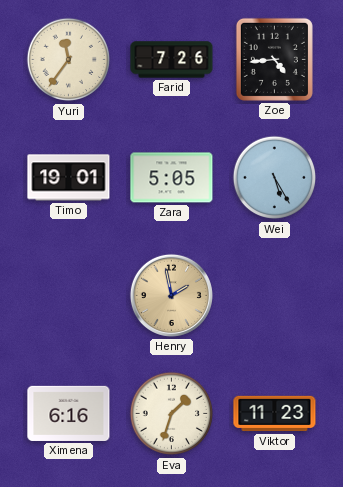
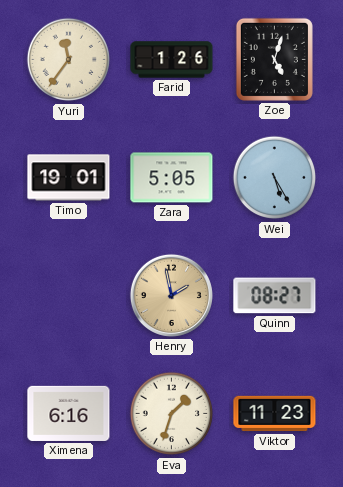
Farid: 7:26 -> 1:26 (172, 60)
Zoe: 4:44 -> 5:03 (274, 59)
Quinn: none -> 08:27 (275, 296)
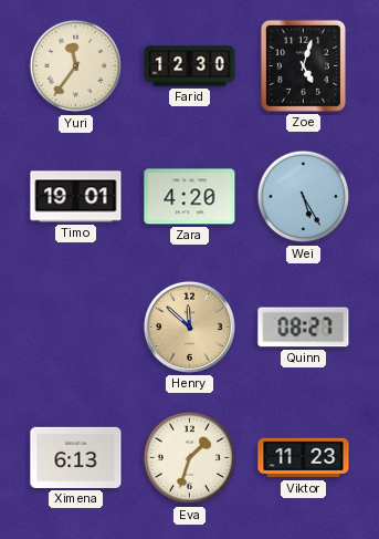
Farid: 1:26 -> 12:30 (190, 66)
Zara: 5:05 -> 4:20 (190, 197)
Henry: 1:58 -> 11:52 (189, 326)
Ximena: 6:16 -> 6:13 (76, 457)
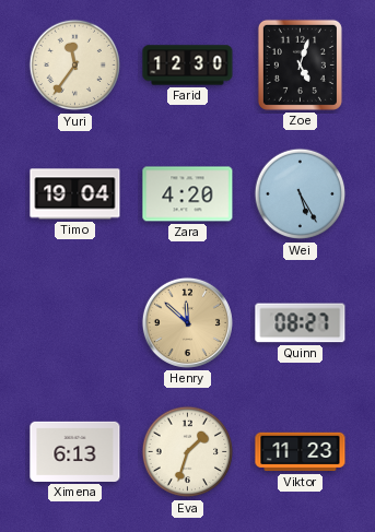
Timo: 19:01 -> 19:04 (75, 194)
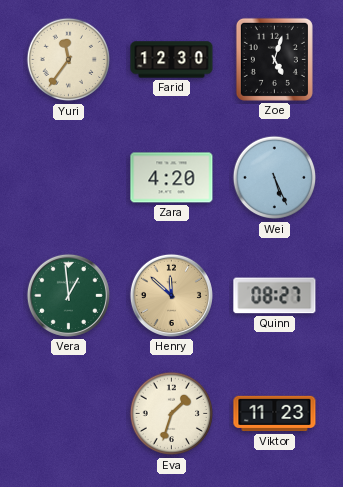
Timo: 19:04 -> none (75, 194)
Wei: 5:25 -> 5:26 (275, 178)
Vera: none -> 12:59 (68, 295)
Ximena: 6:13 -> none (75, 451)
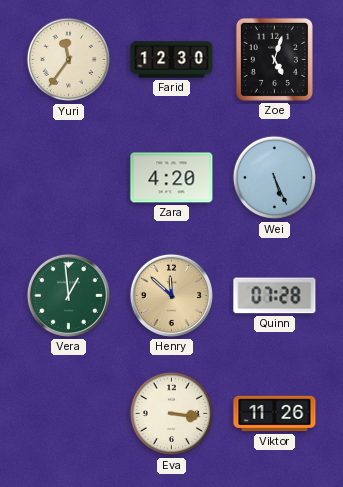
Quinn: 08:27 -> 07:28 (275, 296)
Eva: 1:33 -> 3:16 (172, 414)
Viktor: 11:23 -> 11:26 (275, 414)
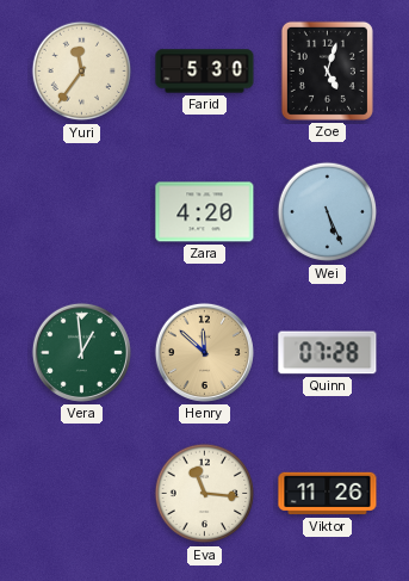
Farid: 12:30 -> 5:30 (205, 72)
Eva: 3:16 -> 11:16 (205, 494)
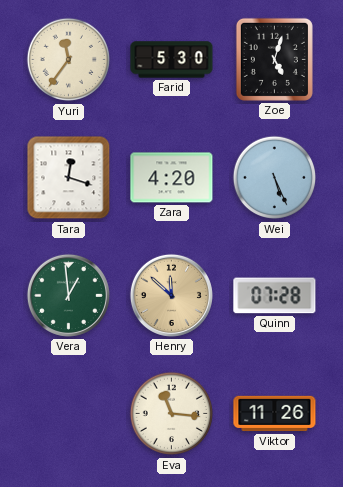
Tara: none -> 12:18 (69, 178)
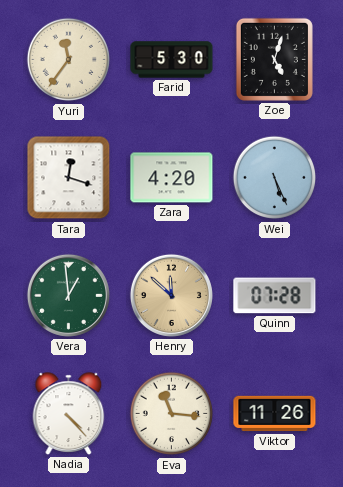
Nadia: none -> 4:23 (69, 414)
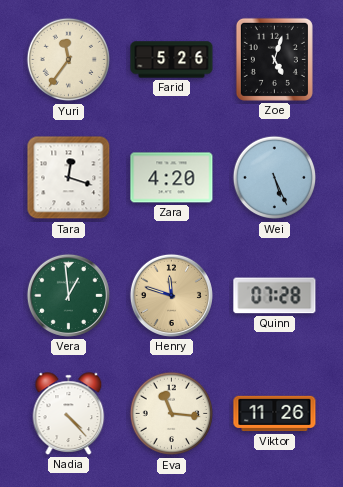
Farid: 5:30 -> 5:26 (172, 60)
Henry: 11:52 -> 11:48 (171, 295)
